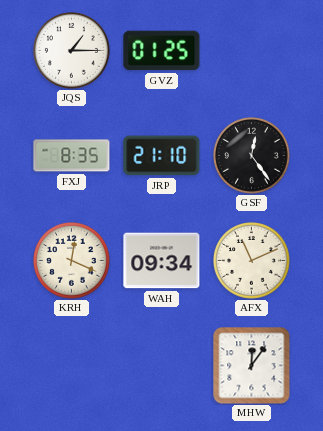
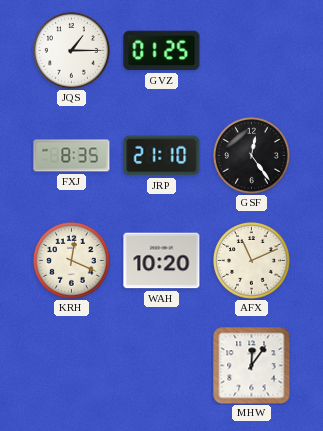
WAH: 09:34 -> 10:20 (162, 261)
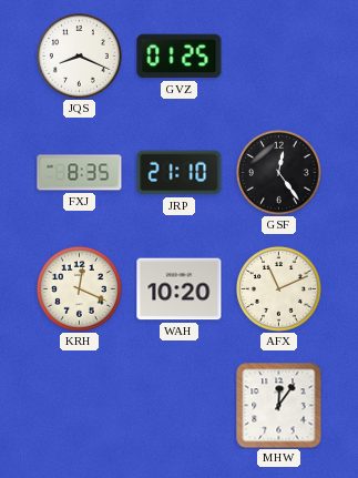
JQS: 1:15 -> 8:19 (80, 57)
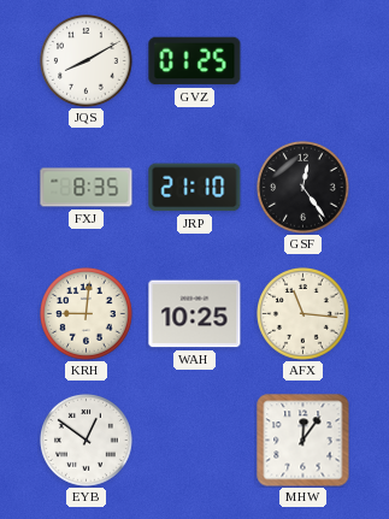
JQS: 8:19 -> 8:10 (87, 61)
KRH: 12:19 -> 9:01 (87, 314)
WAH: 10:20 -> 10:25 (195, 314)
AFX: 11:11 -> 11:16 (303, 314)
EYB: none -> 12:51 (87, 441)
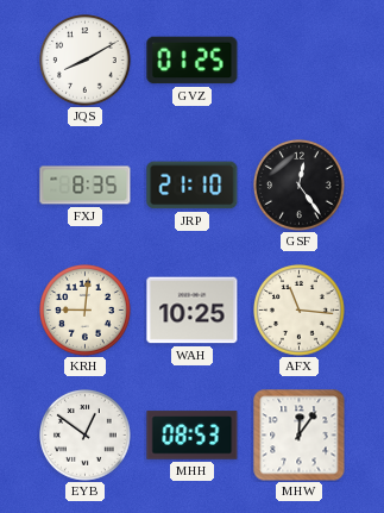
MHH: none -> 08:53 (193, 436)
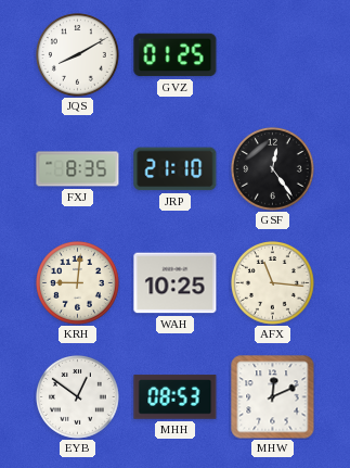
MHW: 12:06 -> 12:11 (273, 397)
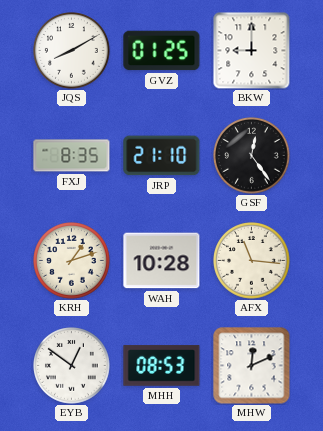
BKW: none -> 9:00 (251, 50)
KRH: 9:01 -> 1:12 (72, 261)
WAH: 10:25 -> 10:28 (162, 261)
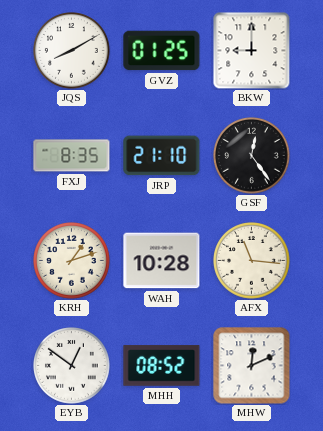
MHH: 08:53 -> 08:52 (162, 366)
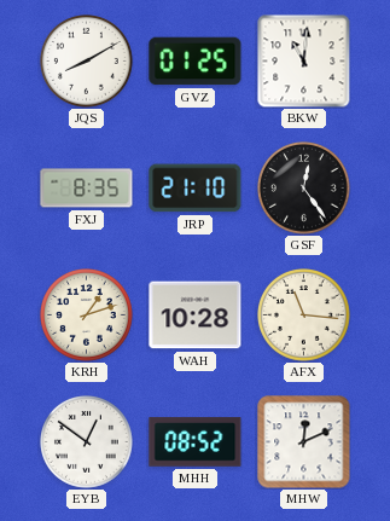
BKW: 9:00 -> 11:01 (303, 60)
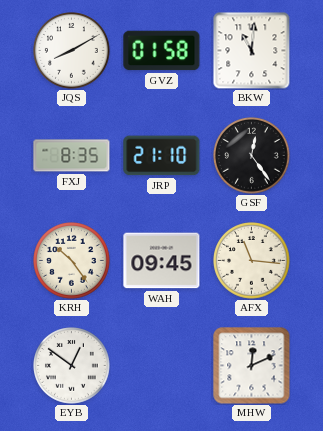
GVZ: 01:25 -> 01:58 (162, 51)
KRH: 1:12 -> 10:24 (72, 261)
WAH: 10:28 -> 09:45 (162, 261)
MHH: 08:52 -> none (196, 442)
